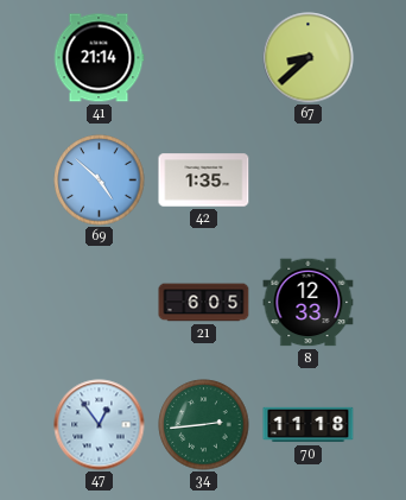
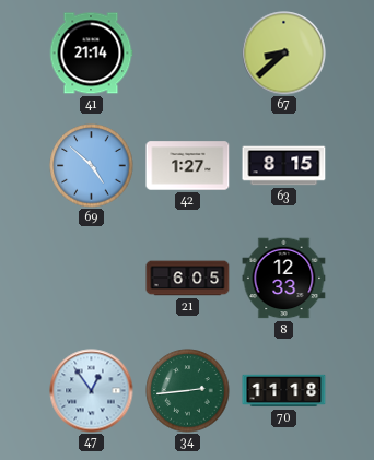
42: 1:35 -> 1:27 (188, 166)
63: none -> 8:15 (284, 166)
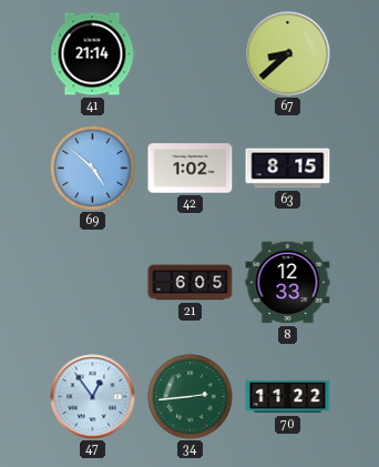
42: 1:27 -> 1:02 (191, 169)
70: 11:18 -> 11:22 (288, 397)
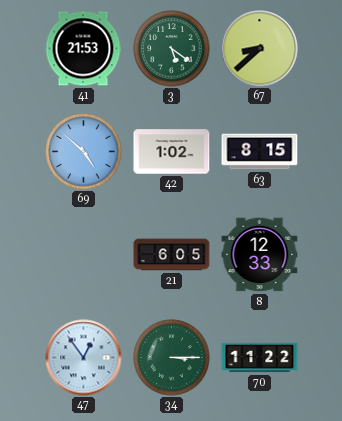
41: 21:14 -> 21:53 (83, 49)
3: none -> 5:21 (172, 49)
34: 2:44 -> 3:15 (172, 358)
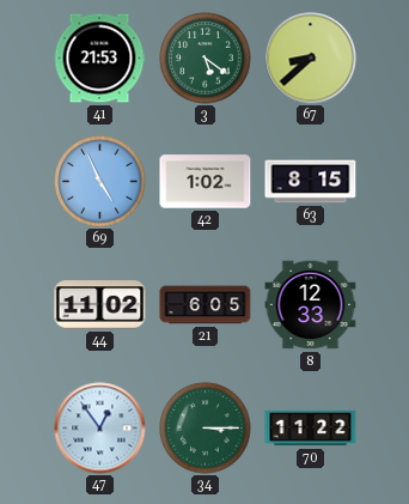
69: 4:52 -> 4:56 (100, 182)
44: none -> 11:02 (100, 305)
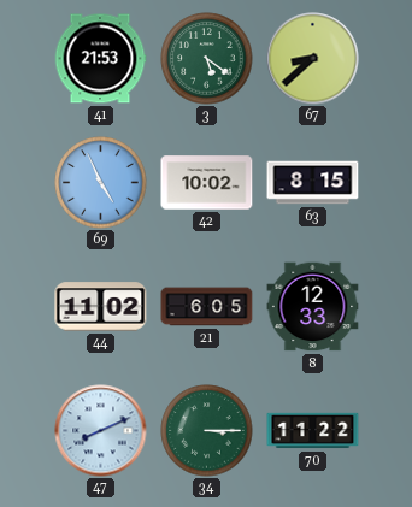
42: 1:02 -> 10:02 (207, 183)
47: 12:54 -> 8:11 (101, 431)
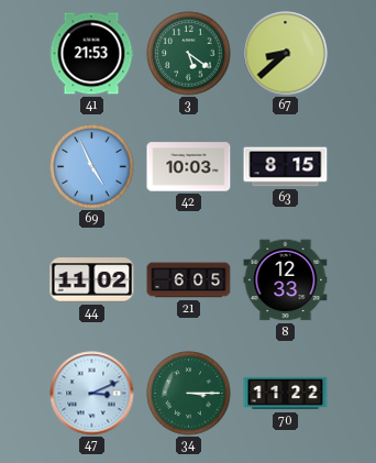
42: 10:02 -> 10:03 (189, 167)
47: 8:11 -> 3:11 (92, 394)
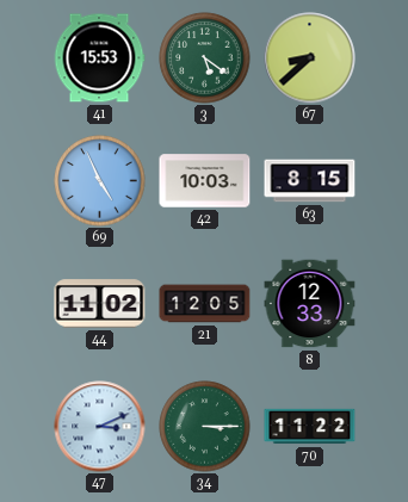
41: 21:53 -> 15:53 (99, 58)
21: 6:05 -> 12:05 (205, 304)
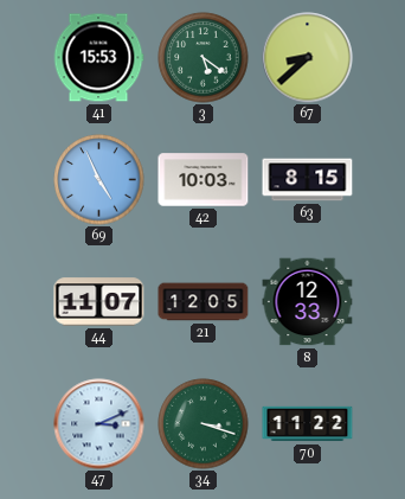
44: 11:02 -> 11:07 (99, 302)
34: 3:15 -> 3:18 (204, 424)
